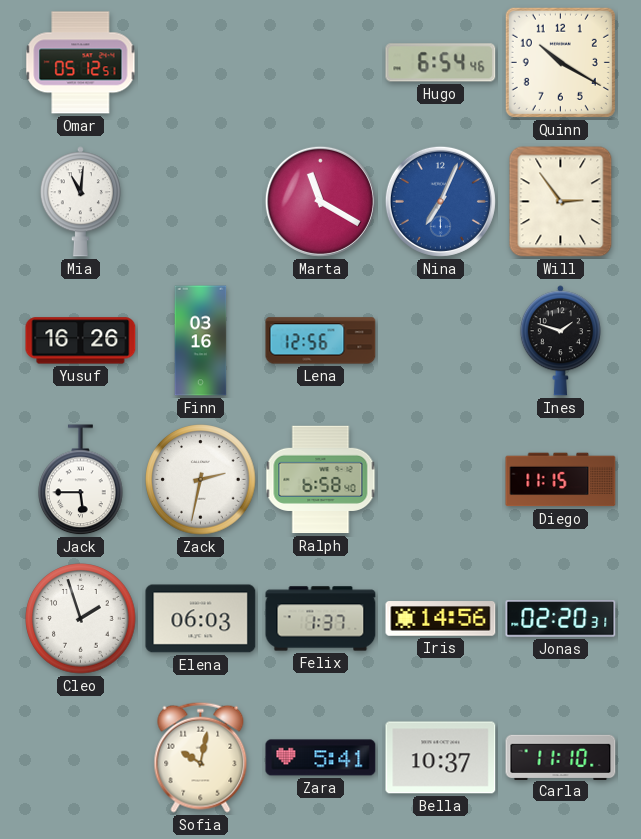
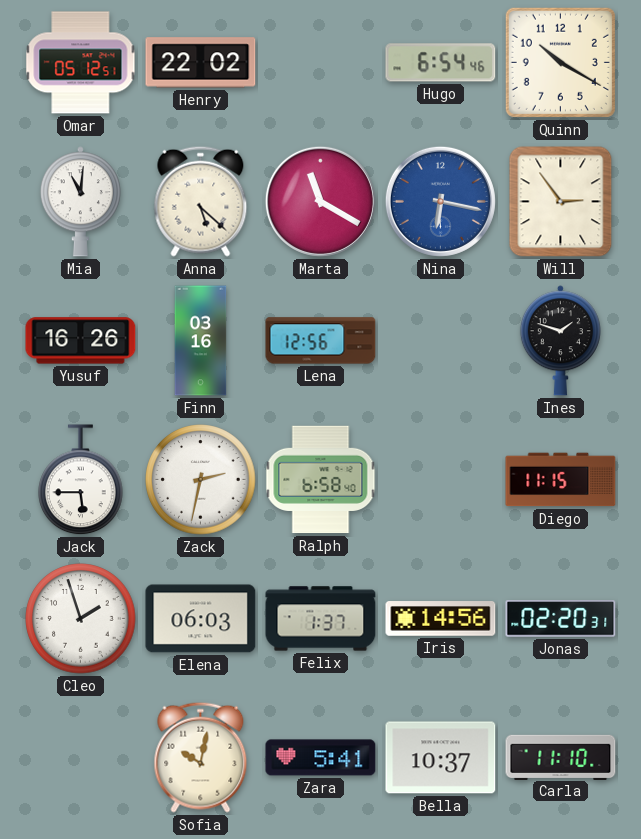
Henry: none -> 22:02 (201, 63)
Anna: none -> 5:22 (201, 201)
Nina: 7:04 -> 6:17 (440, 201)
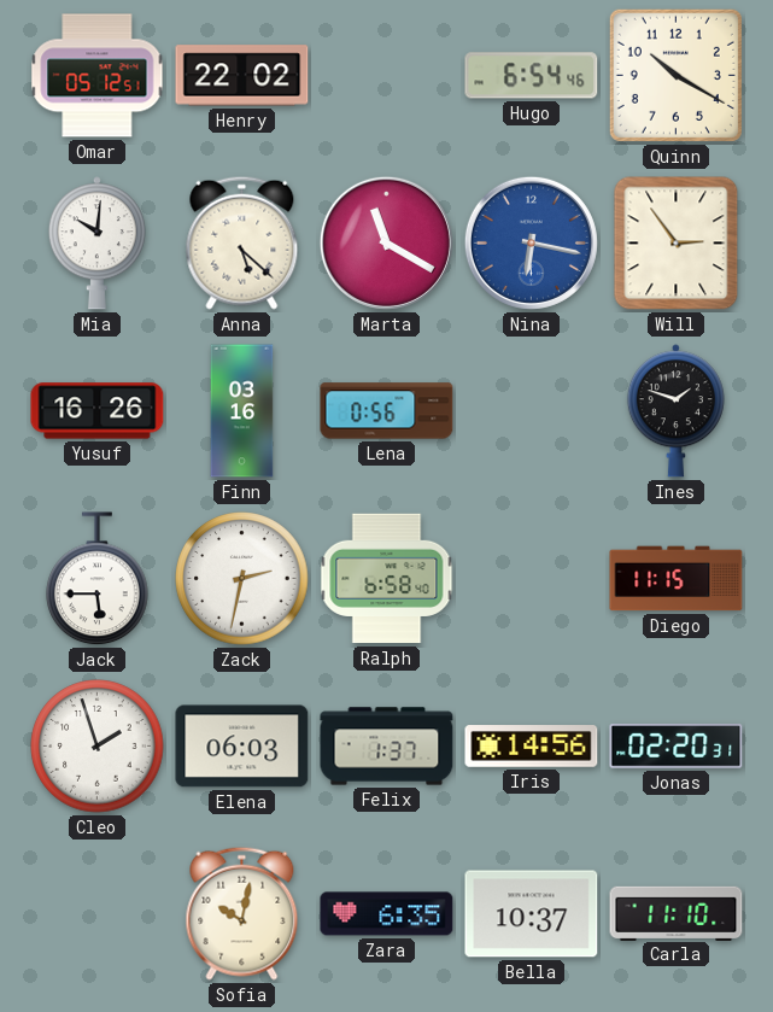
Mia: 11:01 -> 10:01 (96, 244)
Lena: 12:56 -> 0:56 (387, 411)
Zara: 5:41 -> 6:35 (387, 914)
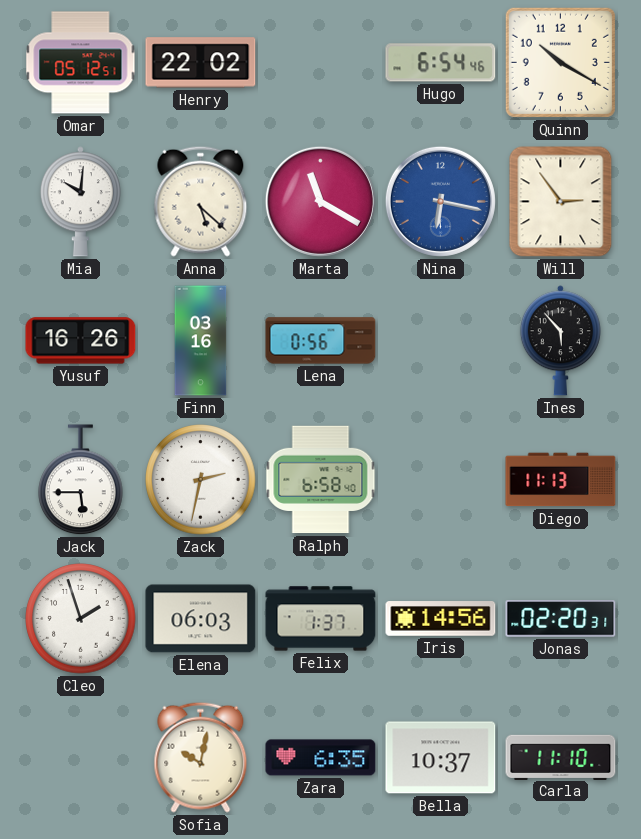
Ines: 1:48 -> 5:53 (560, 341)
Diego: 11:15 -> 11:13 (561, 480)
